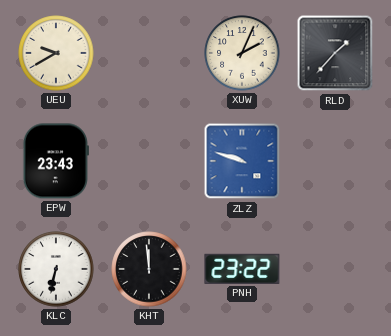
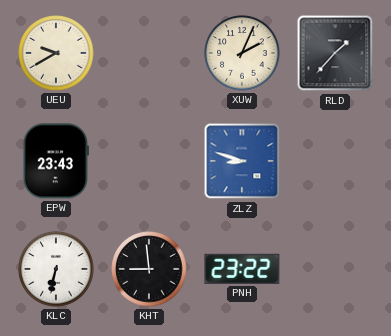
ZLZ: 9:48 -> 8:48 (242, 161)
KHT: 11:59 -> 8:59 (149, 269)
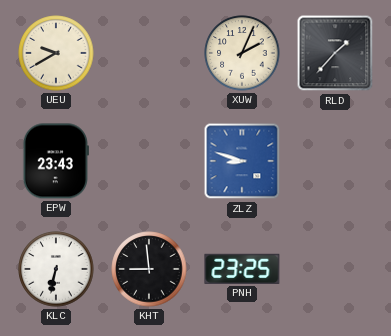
PNH: 23:22 -> 23:25 (242, 269)
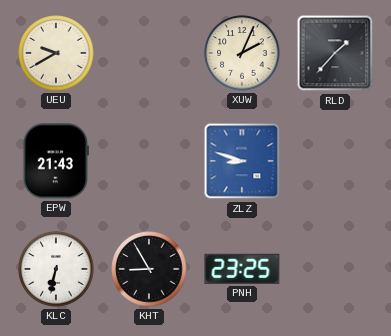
EPW: 23:43 -> 21:43 (56, 161)
KHT: 8:59 -> 8:55 (149, 269)
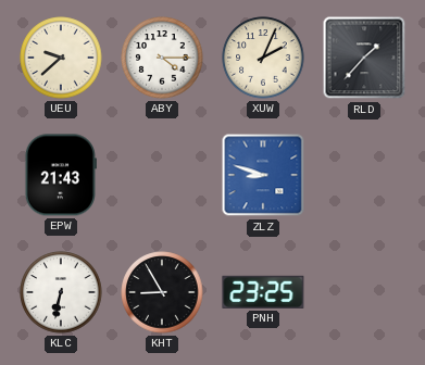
UEU: 9:40 -> 9:38 (61, 58)
ABY: none -> 4:15 (162, 58)
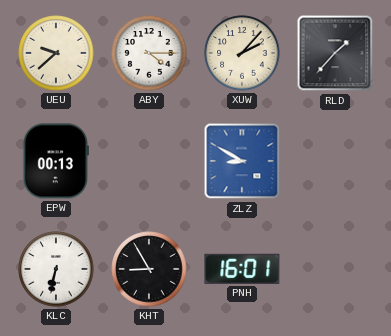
XUW: 2:04 -> 2:07 (242, 53)
EPW: 21:43 -> 00:13 (56, 161)
ZLZ: 8:48 -> 8:50 (242, 161)
PNH: 23:25 -> 16:01 (242, 269)
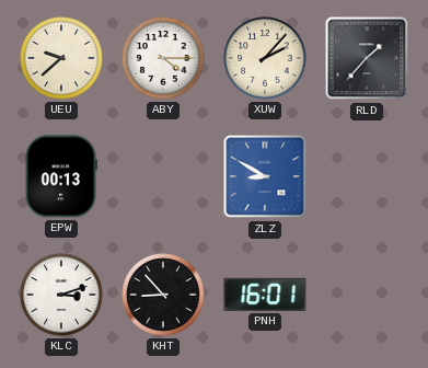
KLC: 6:32 -> 3:12 (61, 295)
KHT: 8:55 -> 8:53 (163, 295)
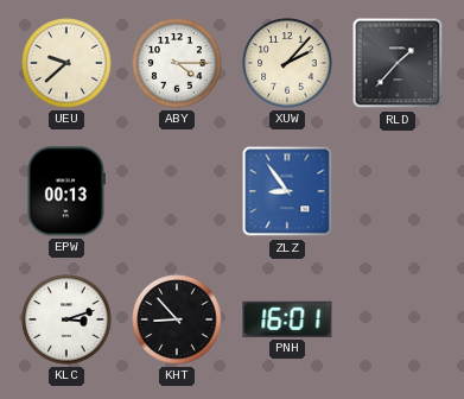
ZLZ: 8:50 -> 8:54 (287, 191)
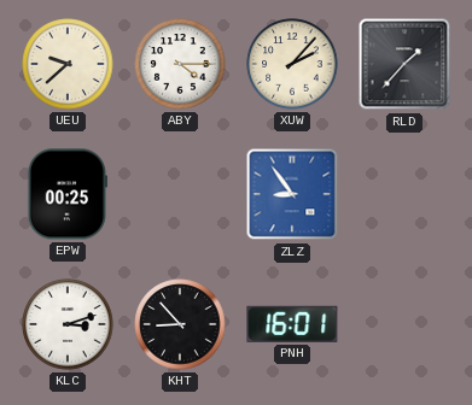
EPW: 00:13 -> 00:25 (68, 194)
